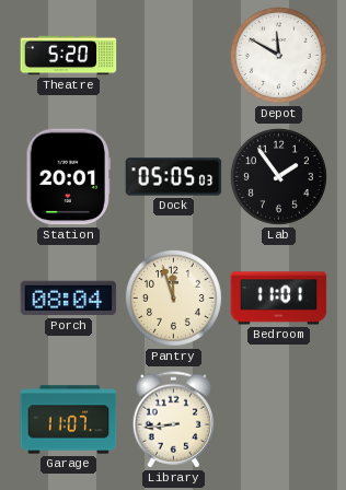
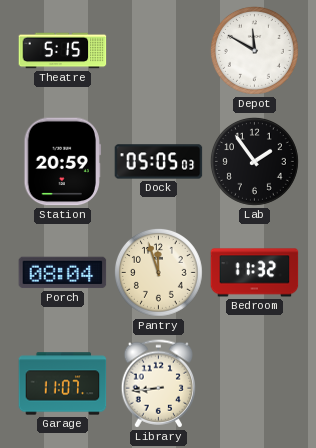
Theatre: 5:20 -> 5:15 (63, 51)
Station: 20:01 -> 20:59 (62, 162)
Bedroom: 11:01 -> 11:32 (255, 273)
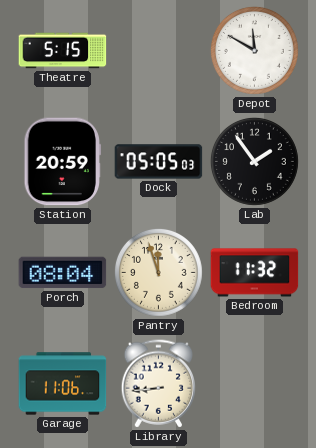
Garage: 11:07 -> 11:06 (63, 384)
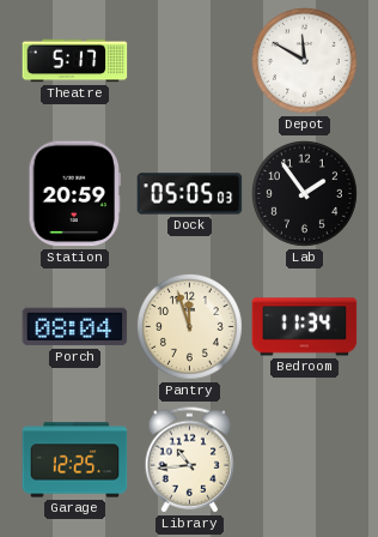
Theatre: 5:15 -> 5:17 (75, 61)
Bedroom: 11:32 -> 11:34 (305, 327)
Garage: 11:06 -> 12:25 (75, 460)
Library: 8:44 -> 10:44 (190, 460)
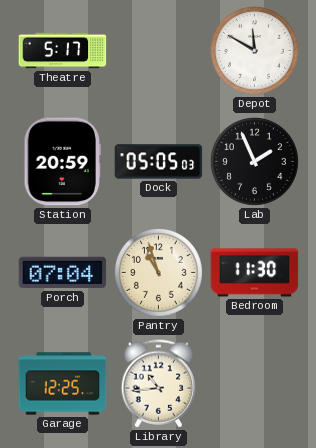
Lab: 1:54 -> 1:56 (254, 161)
Porch: 08:04 -> 07:04 (63, 273)
Pantry: 11:57 -> 10:57 (158, 272)
Bedroom: 11:34 -> 11:30 (255, 273)
